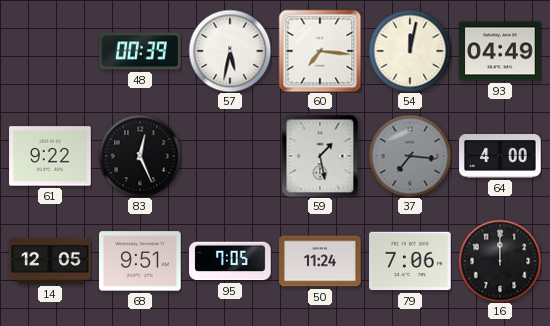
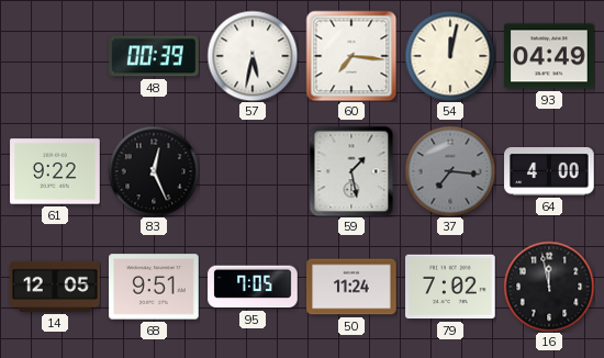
79: 7:06 -> 7:02 (450, 287)
16: 12:00 -> 11:58 (549, 287)
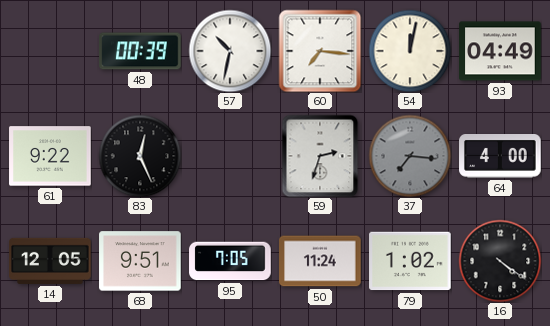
57: 5:32 -> 10:32 (230, 51)
59: 1:28 -> 2:33 (320, 156)
79: 7:02 -> 1:02 (410, 261)
16: 11:58 -> 4:21 (500, 261)
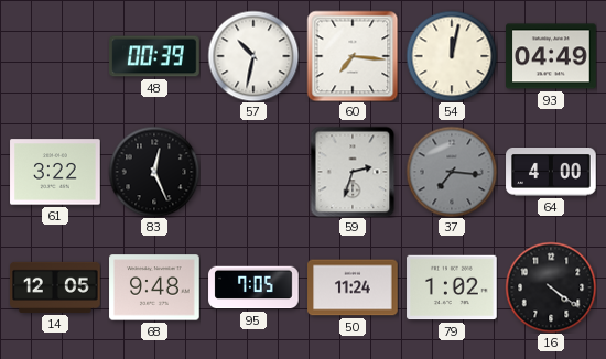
61: 9:22 -> 3:22 (55, 172)
68: 9:51 -> 9:48 (154, 287)
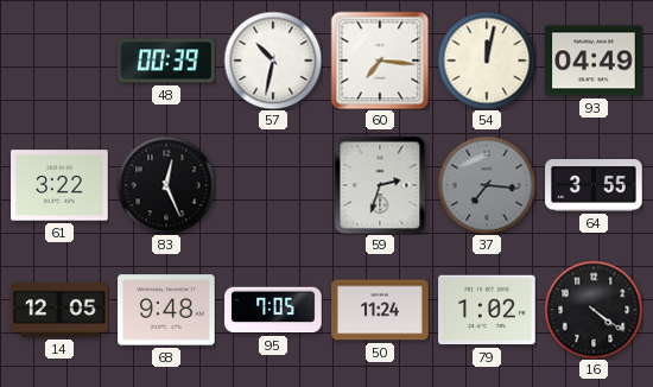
64: 4:00 -> 3:55 (594, 186)
